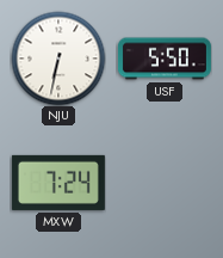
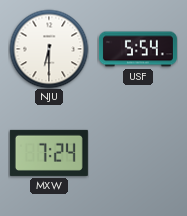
NJU: 6:32 -> 6:30 (49, 49)
USF: 5:50 -> 5:54 (138, 49)
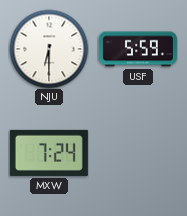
USF: 5:54 -> 5:59 (138, 49)
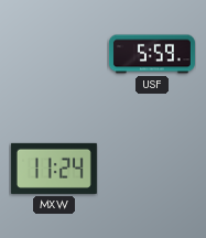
NJU: 6:30 -> none (49, 49)
MXW: 7:24 -> 11:24 (54, 169)
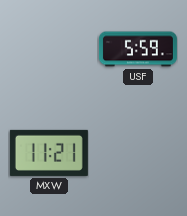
MXW: 11:24 -> 11:21 (49, 153)
